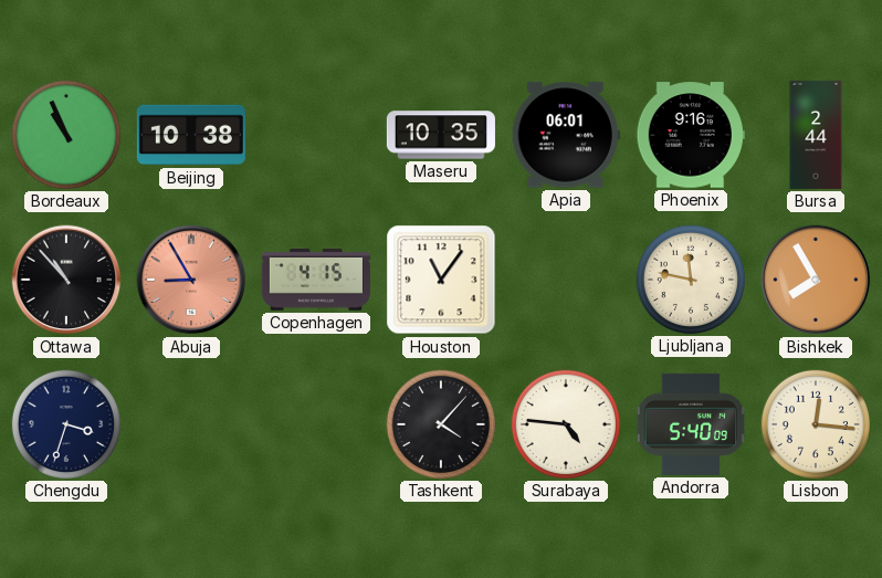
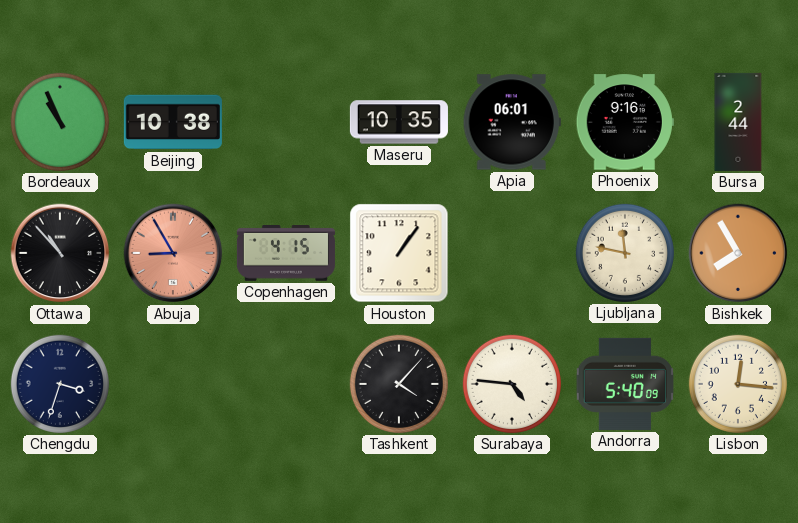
Houston: 11:06 -> 1:06 (399, 253)
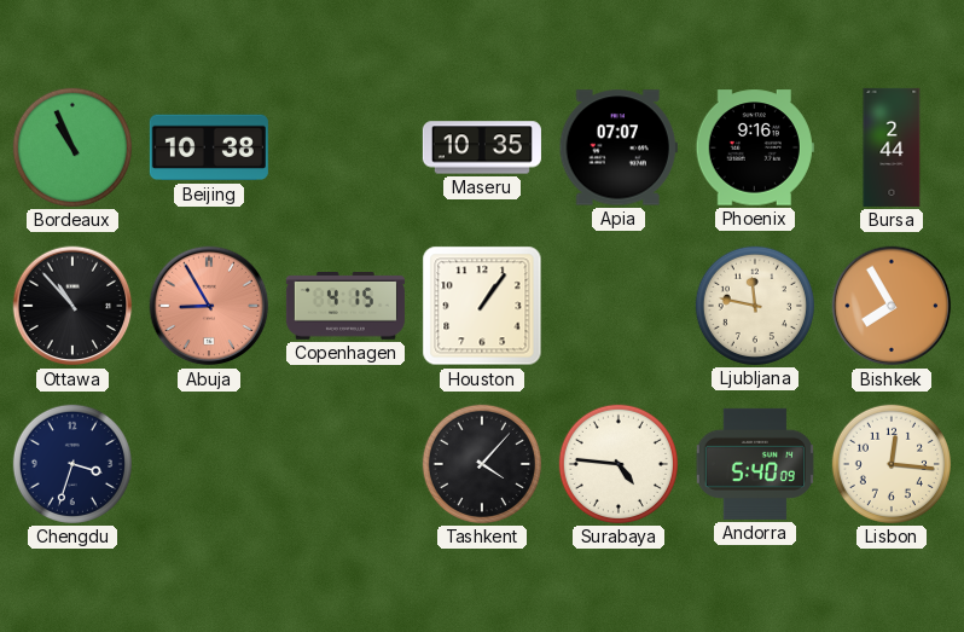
Apia: 06:01 -> 07:07 (619, 147)
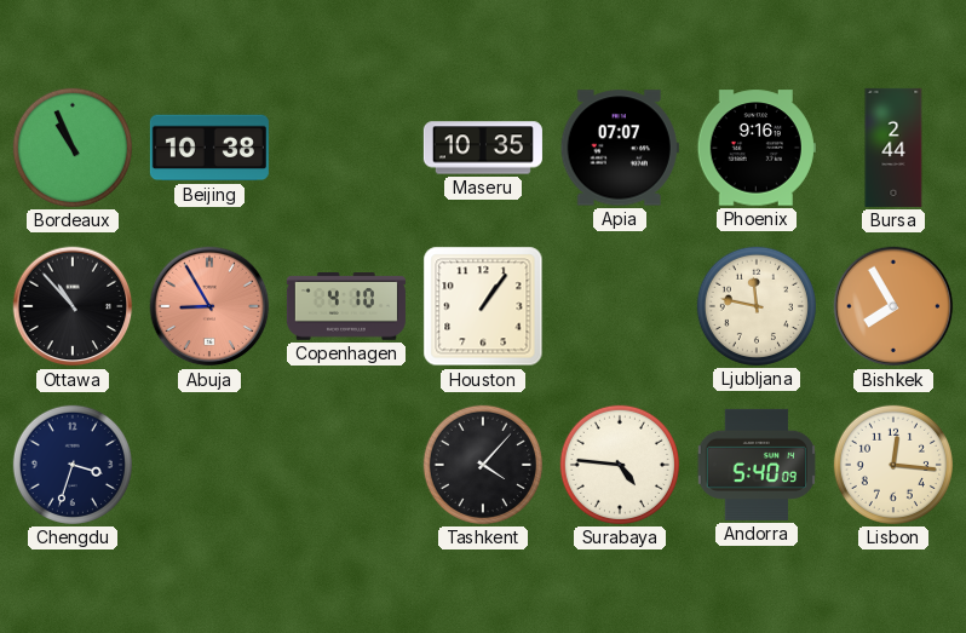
Copenhagen: 4:15 -> 4:10 (346, 307)
